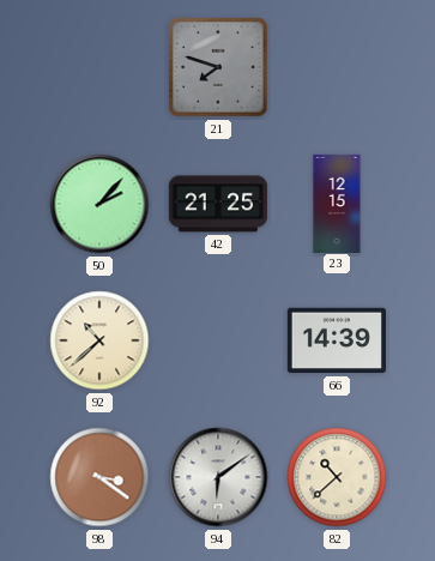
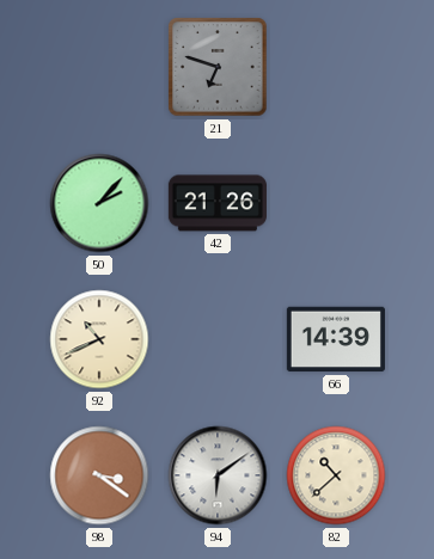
21: 7:48 -> 6:48 (218, 67)
42: 21:25 -> 21:26 (218, 203)
23: 12:15 -> none (337, 203)
92: 10:38 -> 10:41 (99, 339)
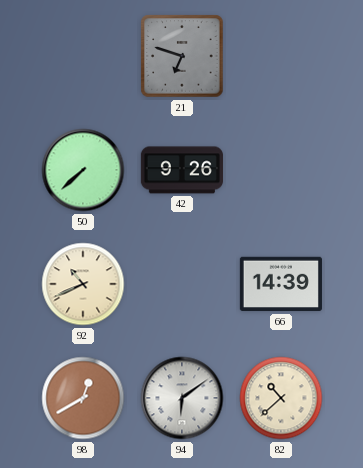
50: 2:07 -> 7:38 (83, 170)
42: 21:26 -> 9:26 (182, 170)
98: 3:21 -> 12:40 (83, 398)
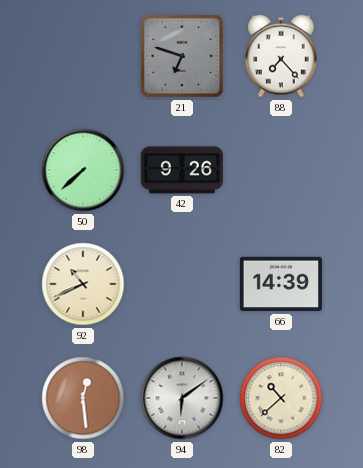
88: none -> 7:23 (281, 56)
98: 12:40 -> 12:29 (83, 398)
